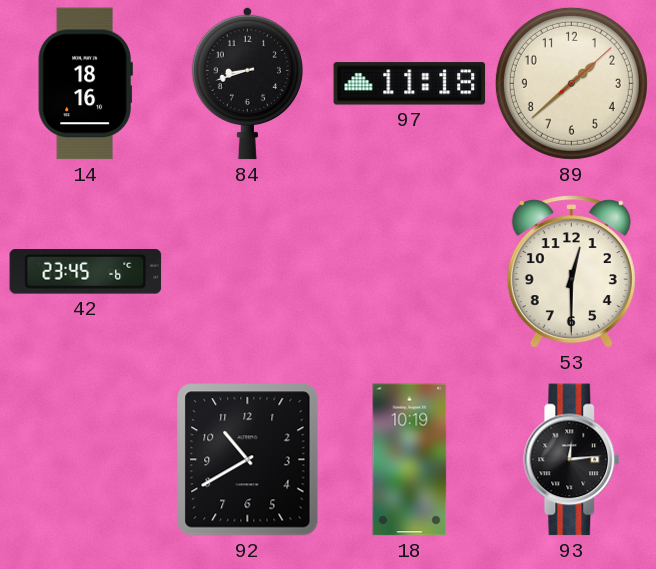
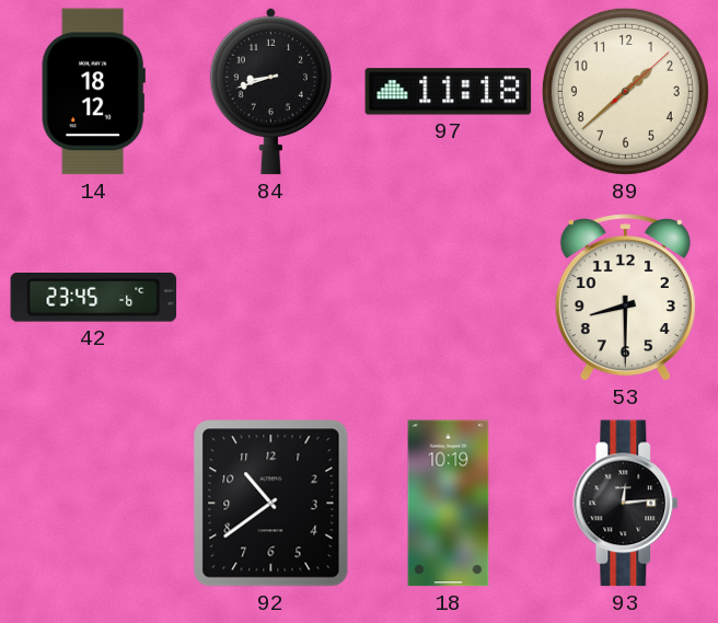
14: 18:16 -> 18:12 (93, 92)
53: 12:30 -> 8:30 (625, 298)
92: 10:40 -> 10:39 (271, 504)
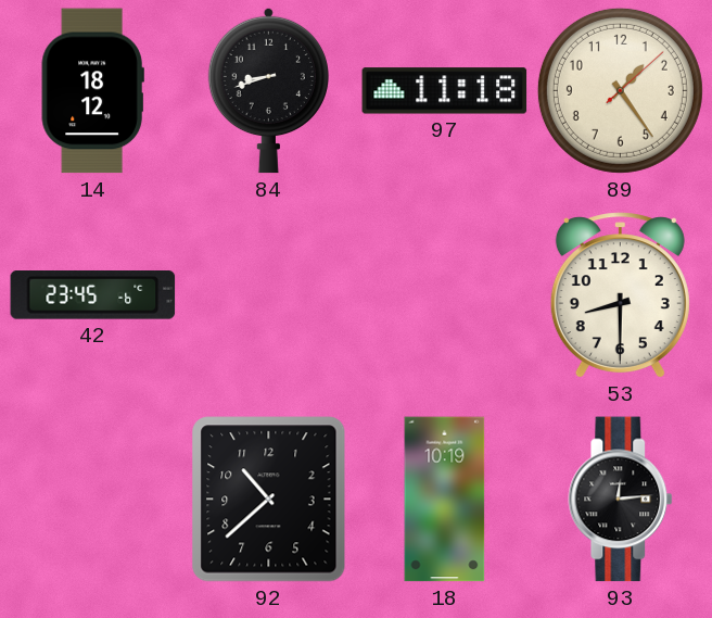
89: 1:38 -> 1:24 (620, 90)
92: 10:39 -> 10:38 (269, 500)
